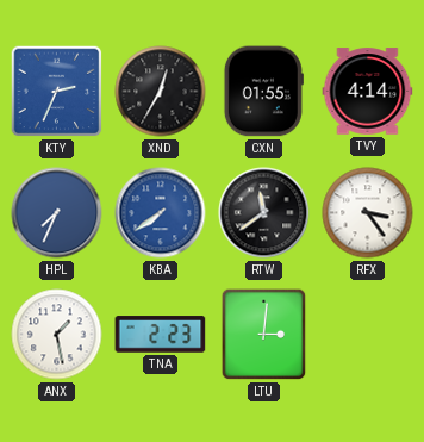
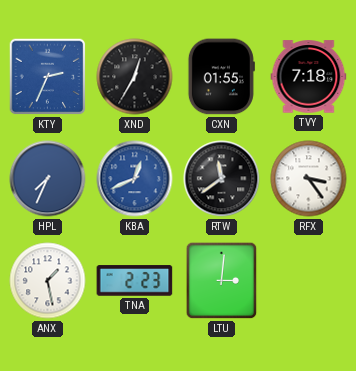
TVY: 4:14 -> 7:18 (309, 77)
KBA: 7:39 -> 12:41 (135, 179)
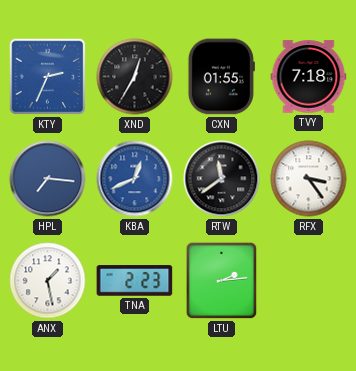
HPL: 7:34 -> 7:16 (48, 179)
LTU: 3:01 -> 2:14 (222, 281)
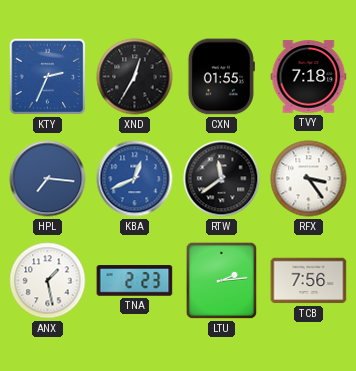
TCB: none -> 7:56 (309, 281)
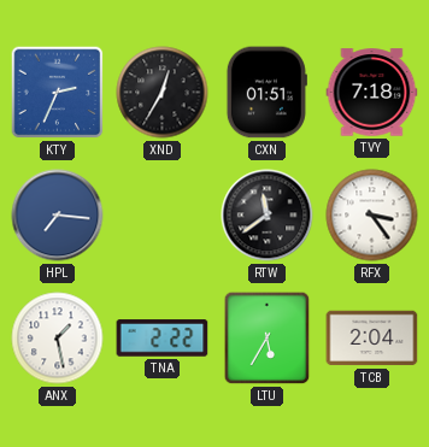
CXN: 01:55 -> 01:51 (266, 93)
KBA: 12:41 -> none (135, 179)
TNA: 2:23 -> 2:22 (163, 339)
LTU: 2:14 -> 5:35 (268, 339)
TCB: 7:56 -> 2:04 (372, 339)
